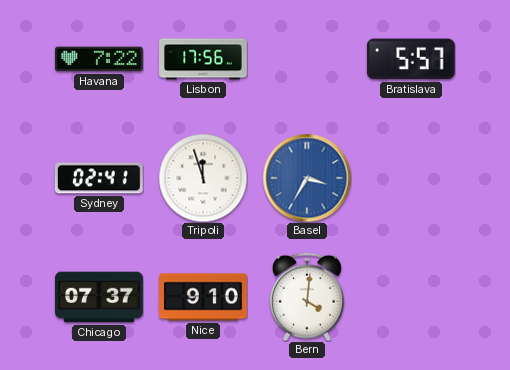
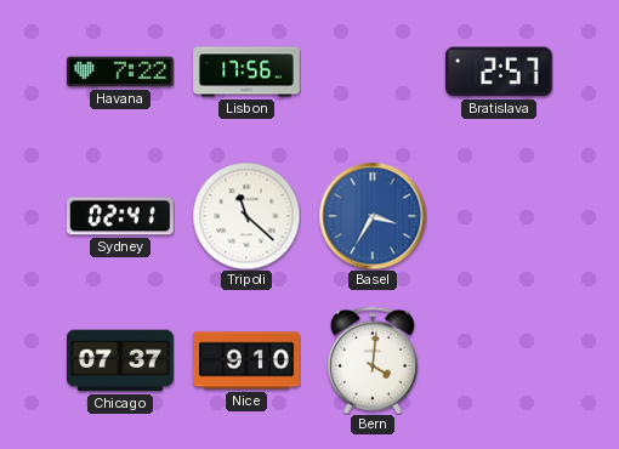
Bratislava: 5:57 -> 2:57 (499, 72)
Tripoli: 11:57 -> 11:22 (246, 216)
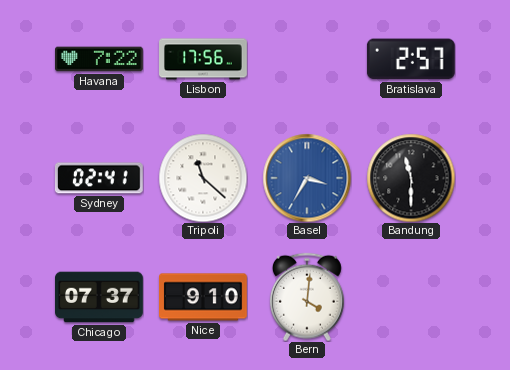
Bandung: none -> 11:30 (411, 178)
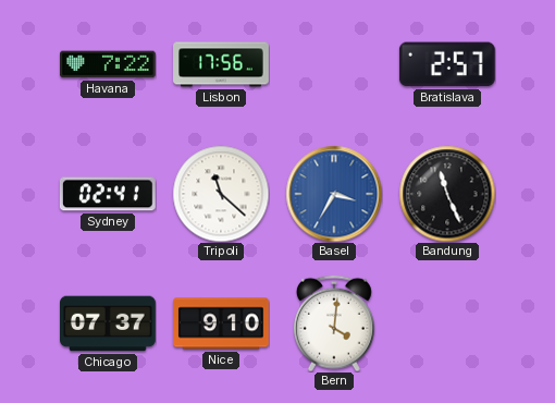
Bandung: 11:30 -> 11:26 (447, 194)
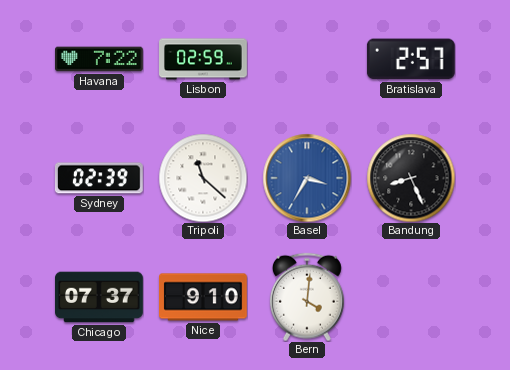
Lisbon: 17:56 -> 02:59 (203, 59)
Sydney: 02:41 -> 02:39 (99, 178)
Bandung: 11:26 -> 8:26 (411, 178)
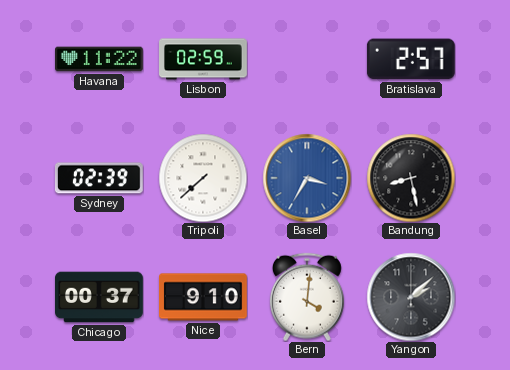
Havana: 7:22 -> 11:22 (100, 59)
Tripoli: 11:22 -> 7:38 (203, 178)
Bandung: 8:26 -> 8:28 (411, 178)
Chicago: 07:37 -> 00:37 (100, 297)
Yangon: none -> 2:08 (411, 297)
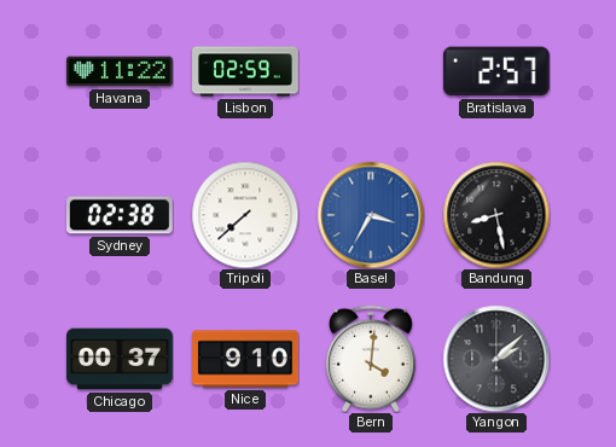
Sydney: 02:39 -> 02:38 (120, 215)
